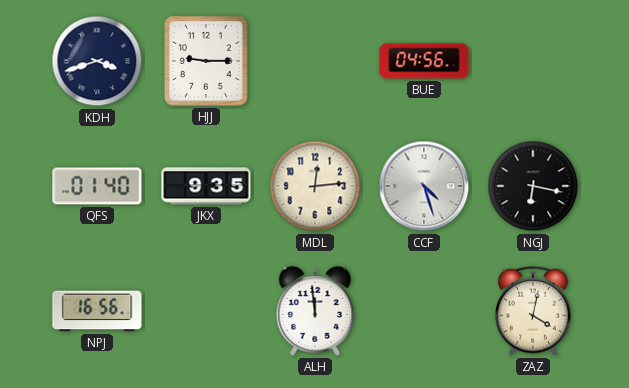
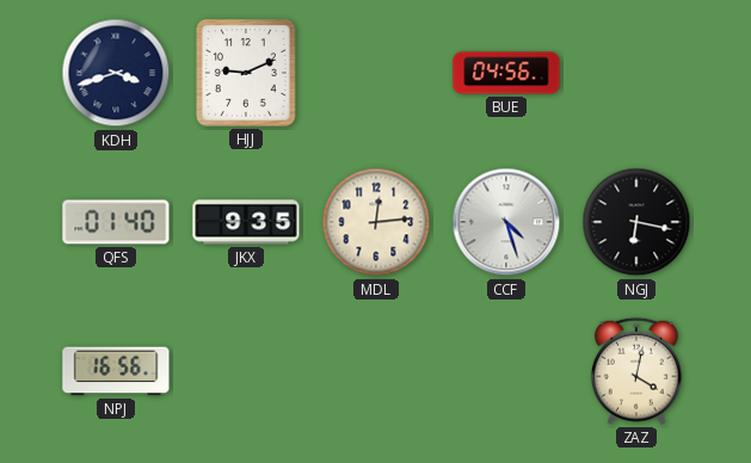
HJJ: 9:15 -> 9:11 (246, 73)
ALH: 11:59 -> none (315, 311)
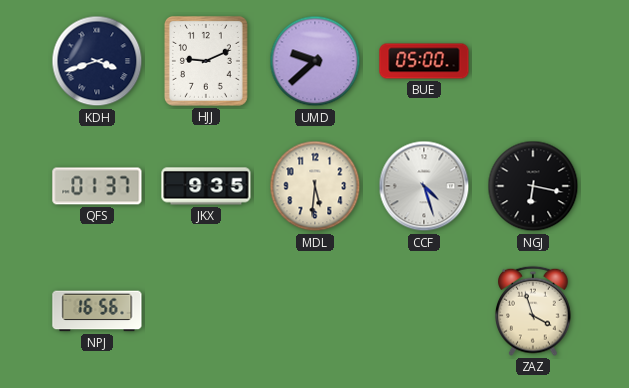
UMD: none -> 9:38 (315, 61)
BUE: 04:56 -> 05:00 (424, 61)
QFS: 01:40 -> 01:37 (97, 186)
MDL: 12:14 -> 5:31 (315, 186)
ZAZ: 4:02 -> 3:57 (534, 311)
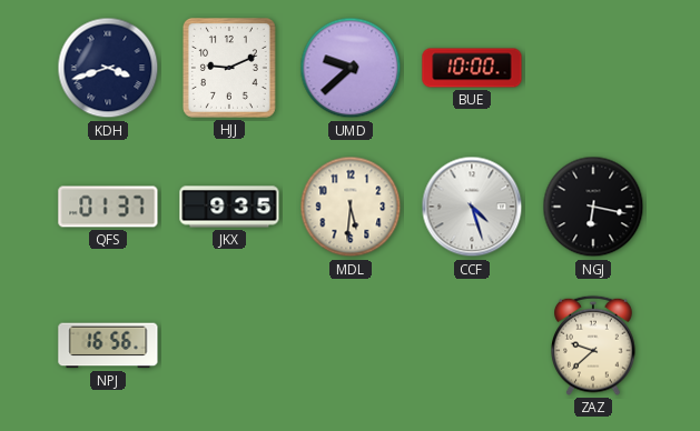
BUE: 05:00 -> 10:00 (472, 68)
ZAZ: 3:57 -> 9:38 (594, 345)
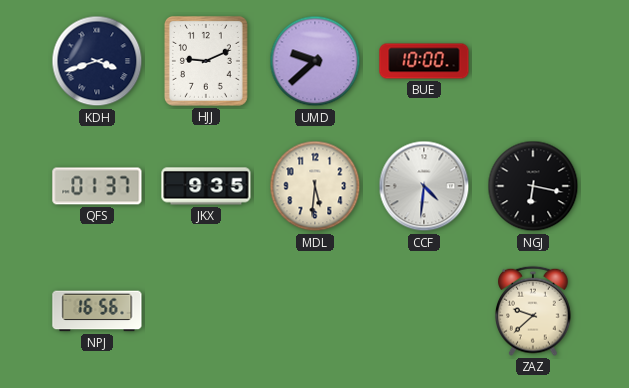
CCF: 4:27 -> 4:31 (424, 186)
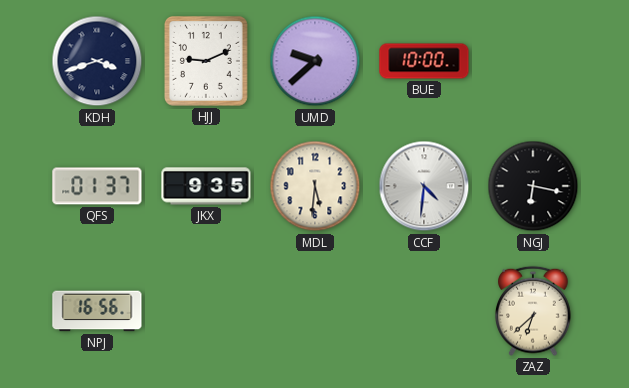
ZAZ: 9:38 -> 6:38 (534, 311)
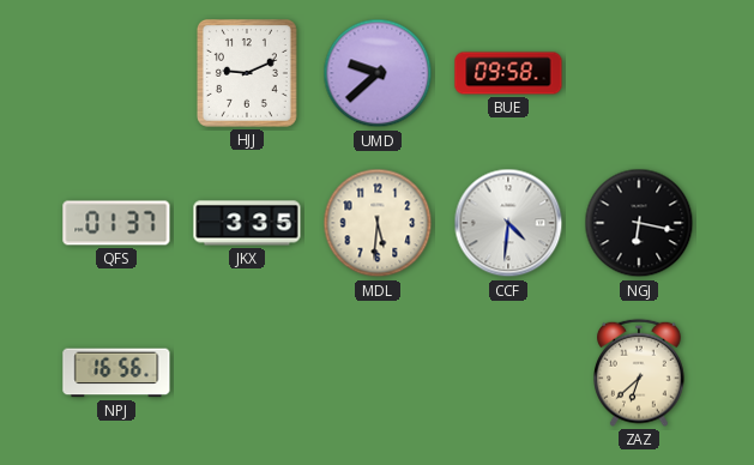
KDH: 3:42 -> none (97, 61)
BUE: 10:00 -> 09:58 (508, 73)
JKX: 9:35 -> 3:35 (247, 223)
